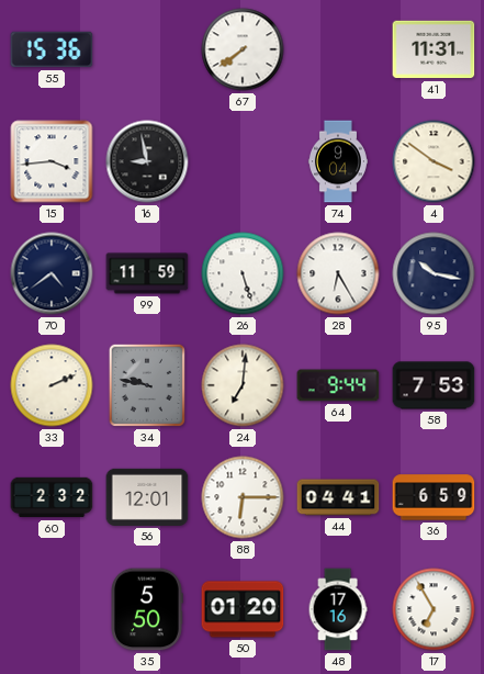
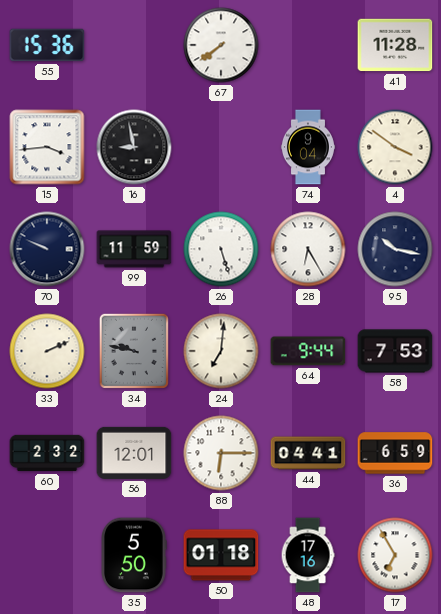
41: 11:31 -> 11:28 (395, 45)
70: 4:39 -> 9:49 (47, 249)
50: 01:20 -> 01:18 (221, 555)
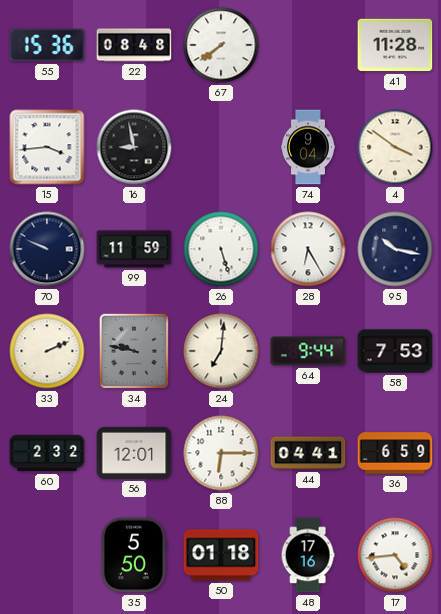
22: none -> 08:48 (134, 45)
17: 6:55 -> 4:44 (395, 555)
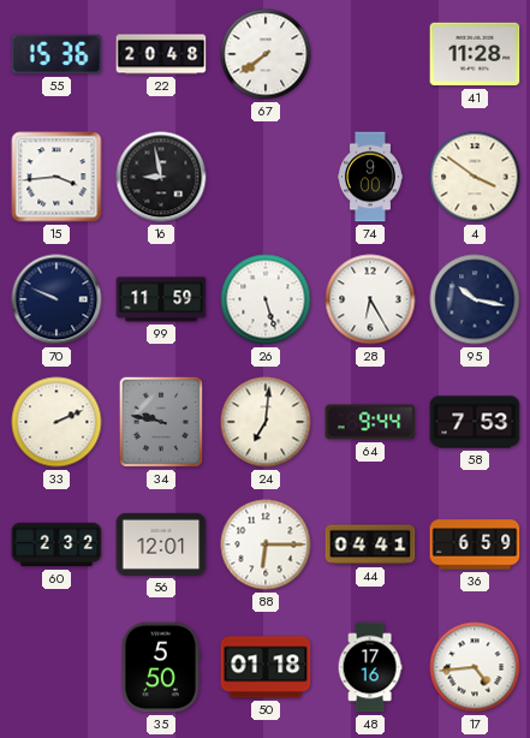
22: 08:48 -> 20:48 (161, 54)
74: 9:04 -> 9:00 (370, 177)
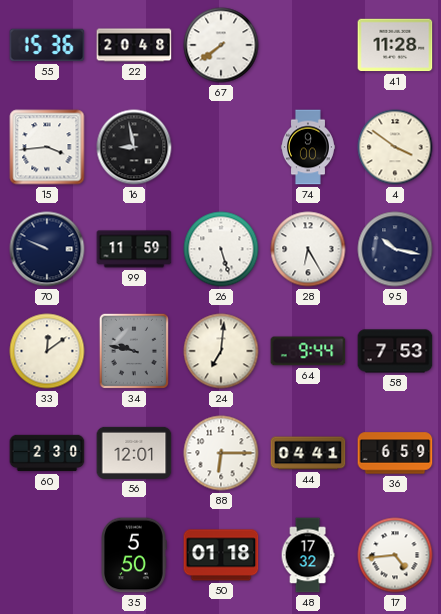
33: 2:11 -> 12:09 (47, 351)
60: 2:32 -> 2:30 (47, 453)
48: 17:16 -> 17:32 (308, 555)
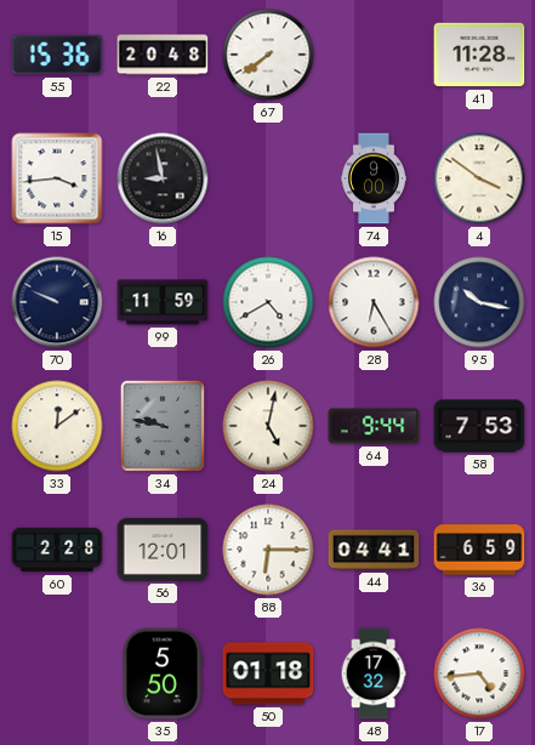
26: 5:27 -> 4:40 (268, 302)
24: 7:01 -> 5:02 (268, 426)
60: 2:30 -> 2:28 (57, 550)
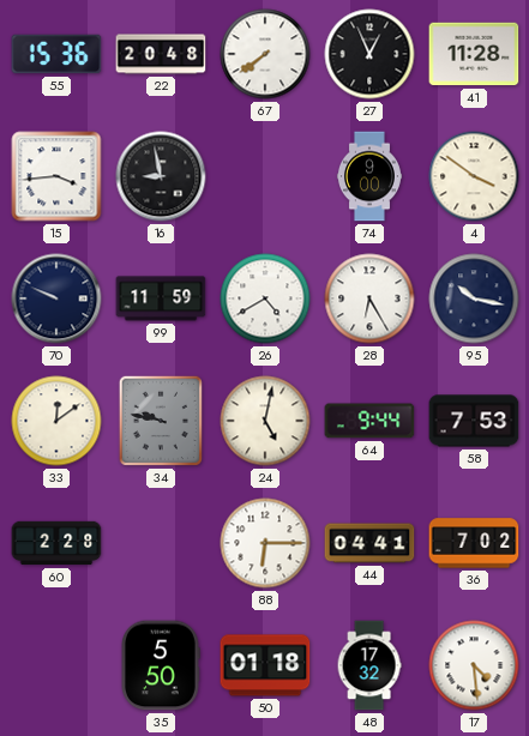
27: none -> 12:56 (369, 54)
56: 12:01 -> none (163, 550)
36: 6:59 -> 7:02 (474, 543)
17: 4:44 -> 4:29 (474, 665)
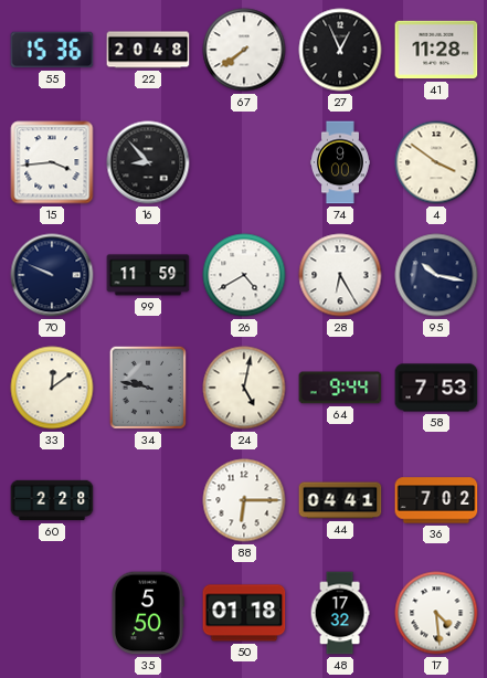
16: 8:58 -> 8:53 (148, 162)
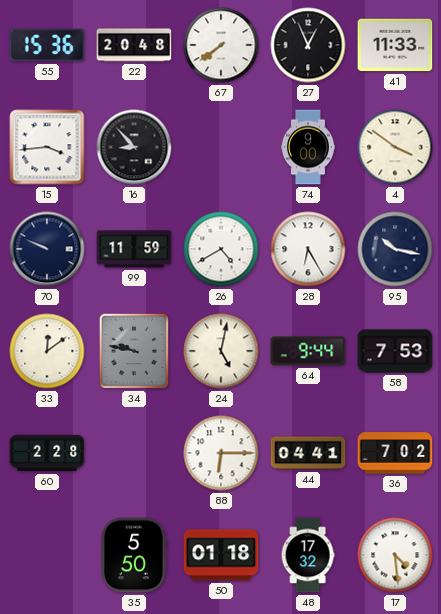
41: 11:28 -> 11:33 (395, 45)
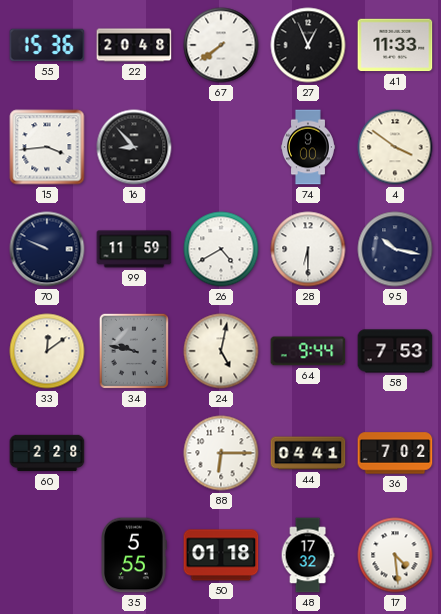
28: 6:25 -> 6:30 (308, 249)
35: 5:50 -> 5:55 (134, 555)
